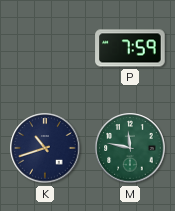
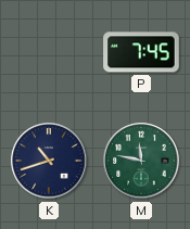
P: 7:59 -> 7:45 (141, 52)
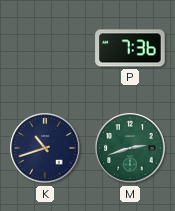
P: 7:45 -> 7:36 (130, 48)
M: 11:47 -> 2:42 (130, 148)
